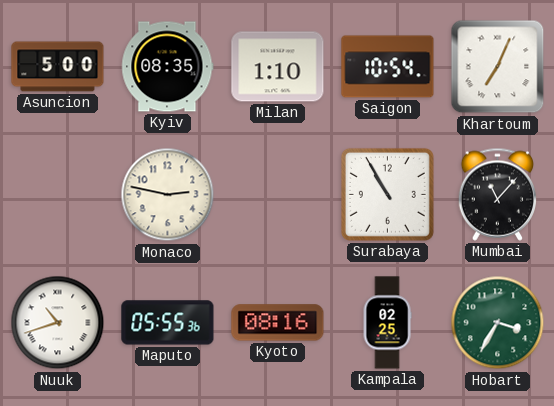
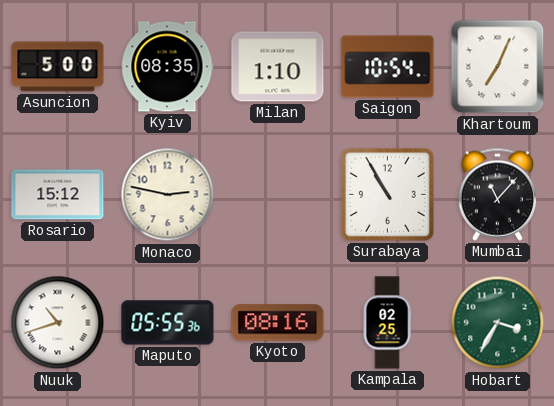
Rosario: none -> 15:12 (58, 195)
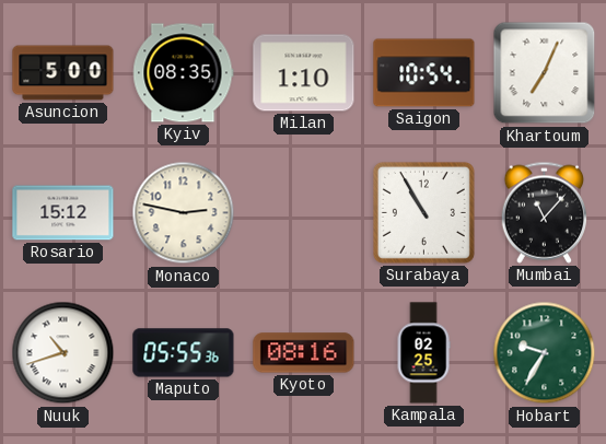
Hobart: 3:35 -> 9:35 (545, 353)
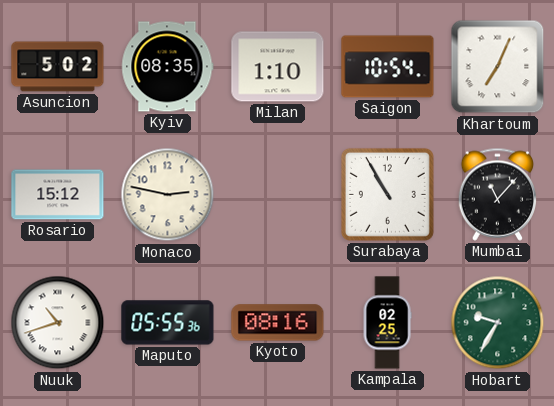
Asuncion: 5:00 -> 5:02 (58, 67)
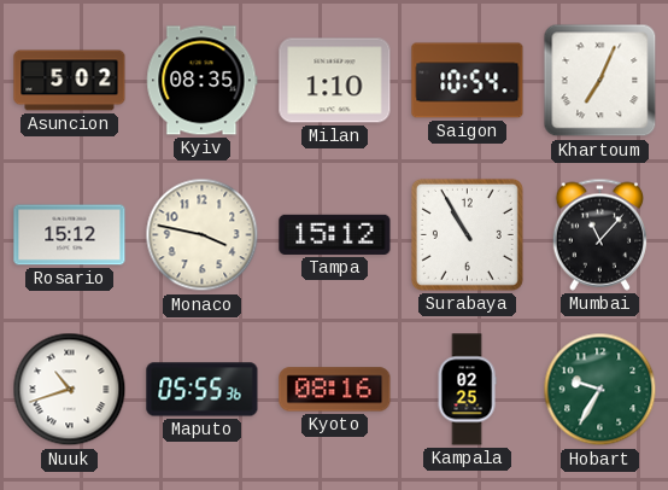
Monaco: 2:47 -> 3:47 (203, 235)
Tampa: none -> 15:12 (335, 234)
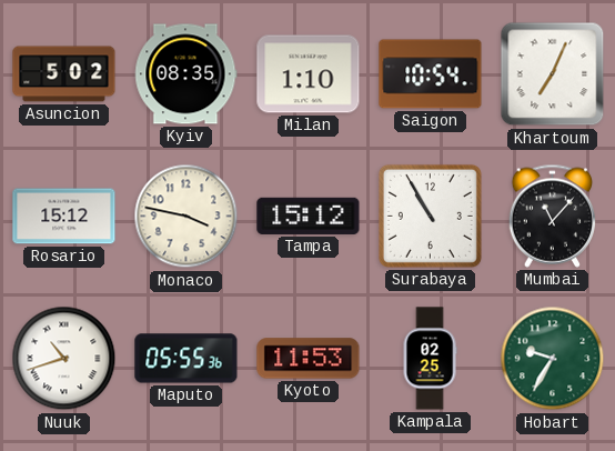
Kyoto: 08:16 -> 11:53 (309, 359)
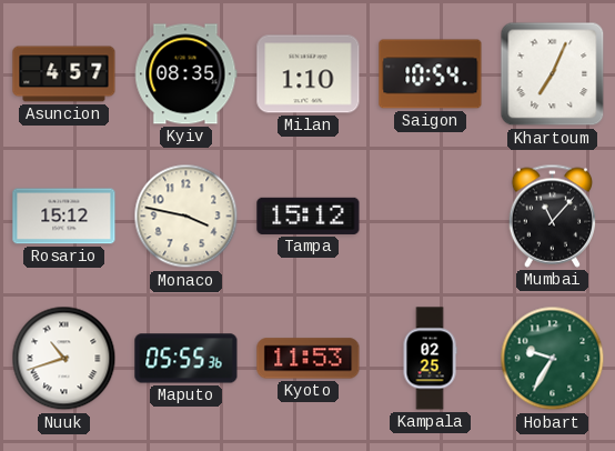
Asuncion: 5:02 -> 4:57 (64, 74)
Surabaya: 10:55 -> none (430, 216)
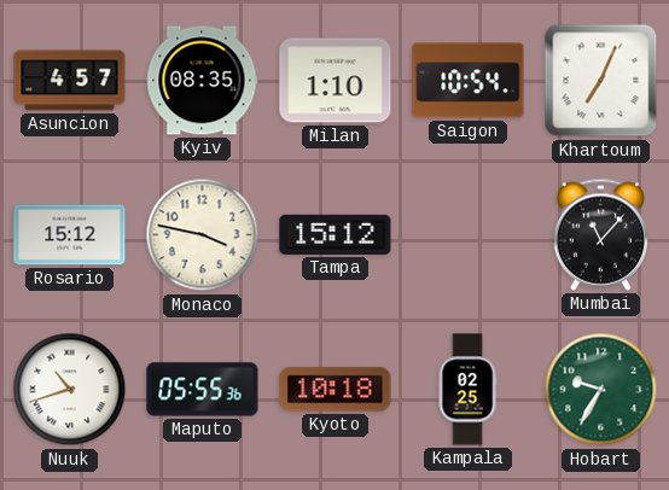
Kyoto: 11:53 -> 10:18 (336, 390)
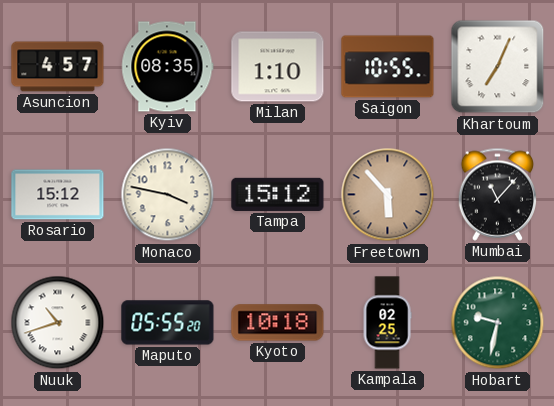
Saigon: 10:54 -> 10:55 (388, 67)
Freetown: none -> 5:53 (388, 195)
Maputo: 05:55:36 -> 05:55:20 (168, 323)
Hobart: 9:35 -> 9:32 (498, 323)
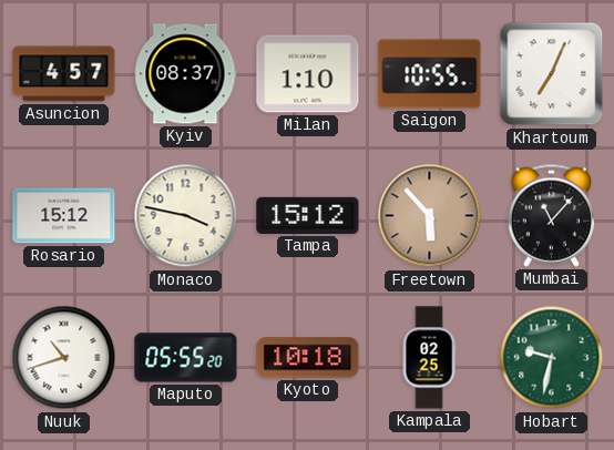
Kyiv: 08:35 -> 08:37 (186, 74)
